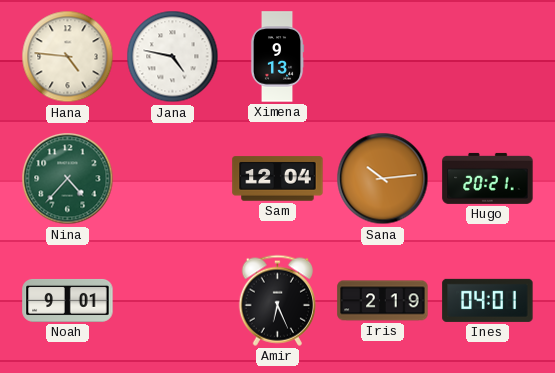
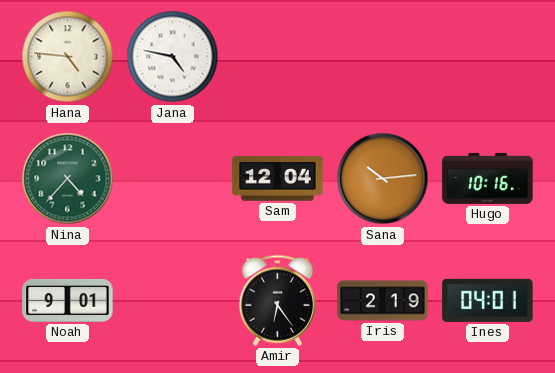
Ximena: 9:13 -> none (277, 57)
Hugo: 20:21 -> 10:16 (488, 178)
Amir: 6:26 -> 6:24 (277, 300)
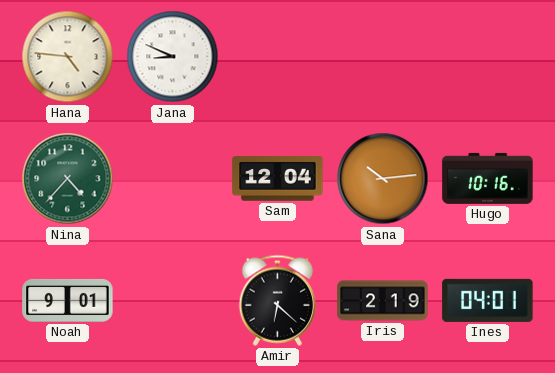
Jana: 4:47 -> 8:49 (173, 57)
Amir: 6:24 -> 6:22 (277, 300)
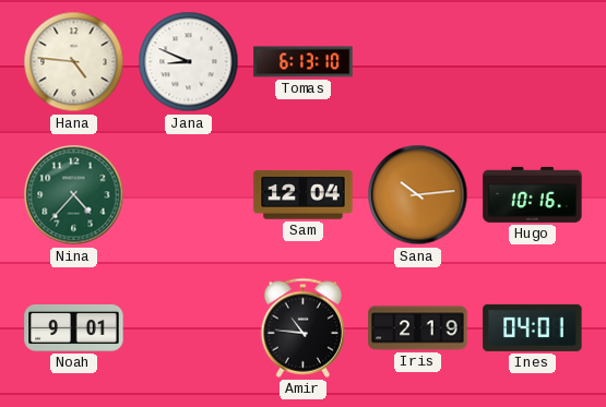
Tomas: none -> 6:13 (304, 62)
Amir: 6:22 -> 10:46 (302, 327)
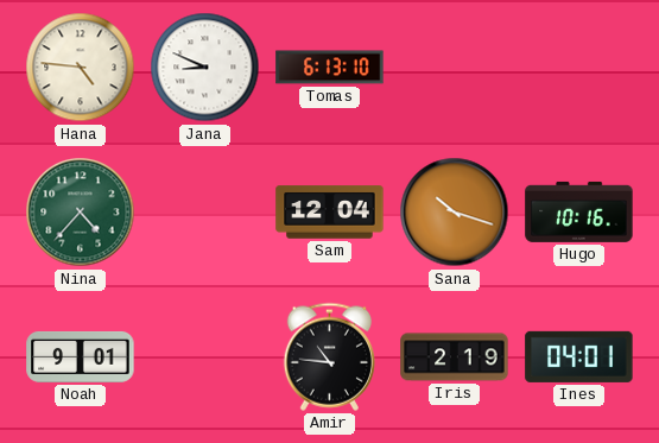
Sana: 10:14 -> 10:18 (455, 213)
